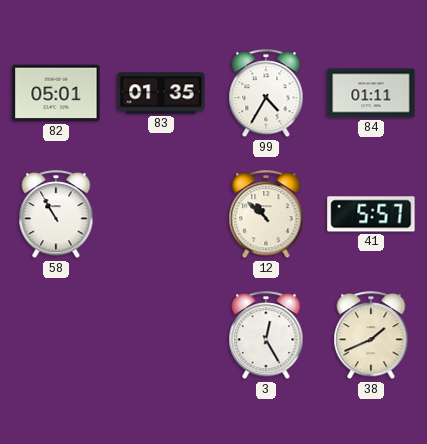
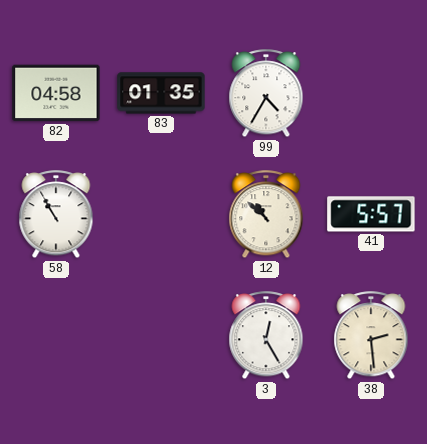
82: 05:01 -> 04:58 (56, 93)
84: 01:11 -> none (371, 93)
38: 1:41 -> 2:29 (371, 336)
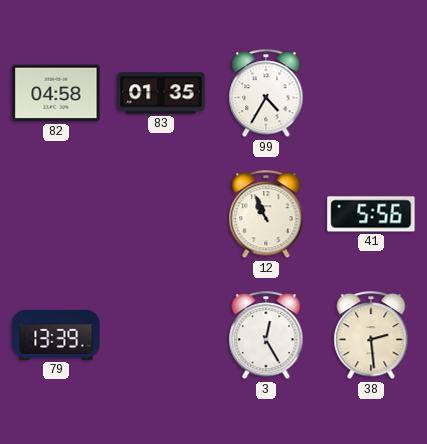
58: 10:55 -> none (56, 215)
12: 10:52 -> 10:56 (266, 215)
41: 5:57 -> 5:56 (371, 214)
79: none -> 13:39 (56, 335)
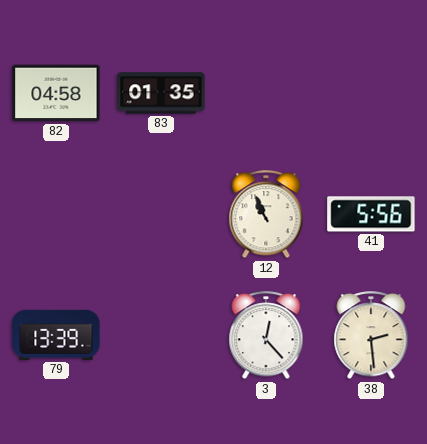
99: 4:35 -> none (266, 94)
3: 12:25 -> 12:23 (266, 336)
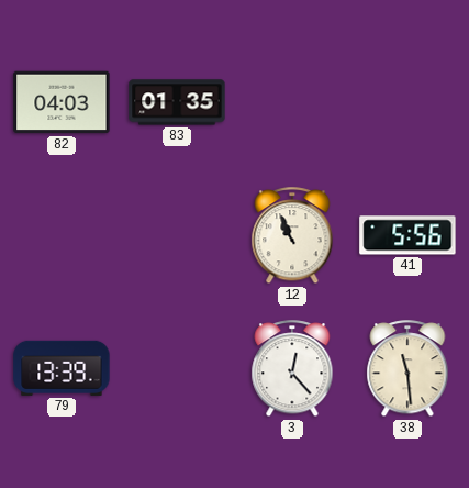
82: 04:58 -> 04:03 (62, 102)
38: 2:29 -> 11:29 (407, 369)
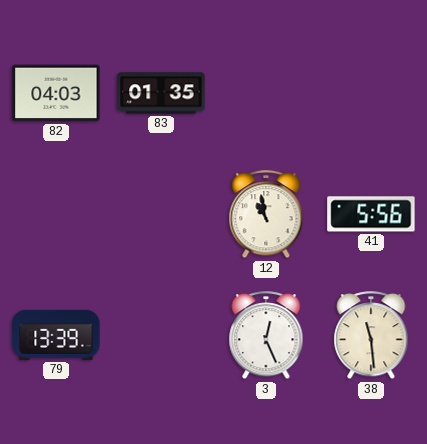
12: 10:56 -> 10:58 (266, 215)
3: 12:23 -> 12:26 (266, 336)
